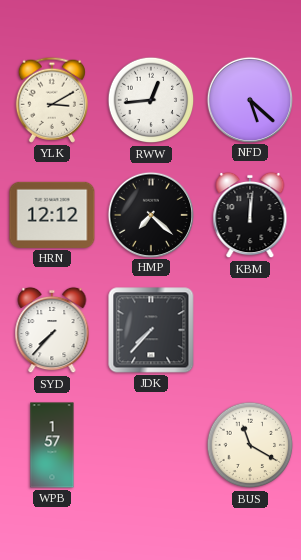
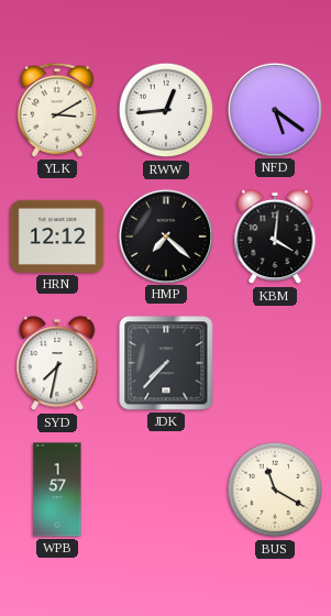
NFD: 5:22 -> 5:21 (274, 109)
KBM: 12:01 -> 4:01 (275, 237)
SYD: 7:37 -> 7:32 (57, 363)
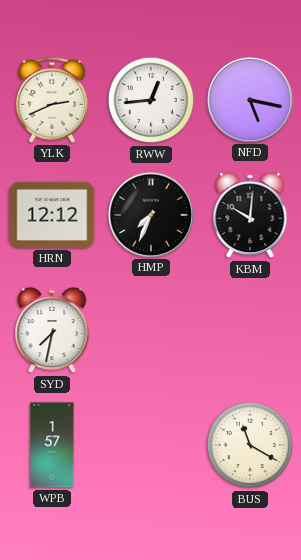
YLK: 3:10 -> 2:41 (52, 100)
NFD: 5:21 -> 5:17 (249, 99)
HMP: 7:22 -> 7:34 (150, 214)
KBM: 4:01 -> 10:01 (250, 215)
JDK: 7:37 -> none (166, 363)
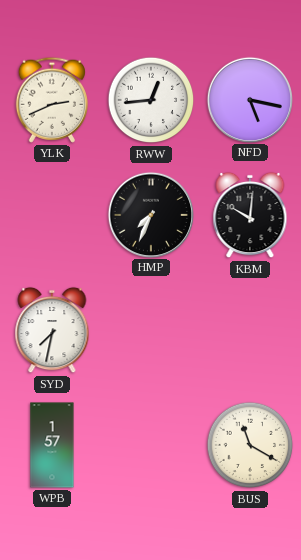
HRN: 12:12 -> none (52, 215)
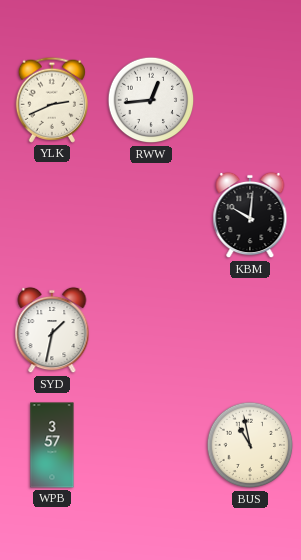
NFD: 5:17 -> none (249, 99)
HMP: 7:34 -> none (150, 214)
SYD: 7:32 -> 1:32 (52, 330)
WPB: 1:57 -> 3:57 (52, 445)
BUS: 11:20 -> 10:58 (250, 445)
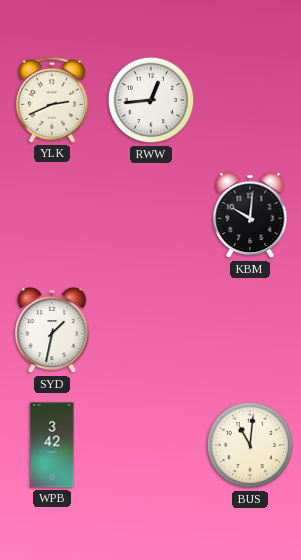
WPB: 3:57 -> 3:42 (52, 445)
BUS: 10:58 -> 11:01 (250, 445)
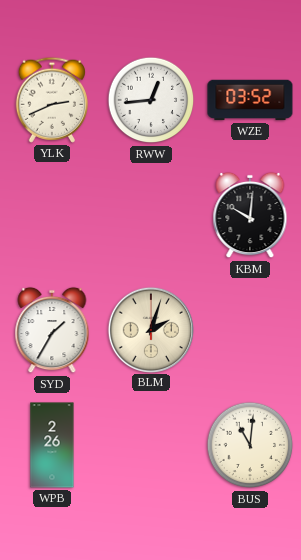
WZE: none -> 03:52 (250, 100)
SYD: 1:32 -> 1:35 (52, 330)
BLM: none -> 2:03 (150, 329)
WPB: 3:42 -> 2:26 (52, 445)
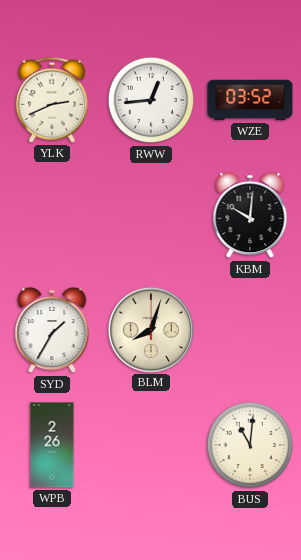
BLM: 2:03 -> 8:03 (150, 329)
